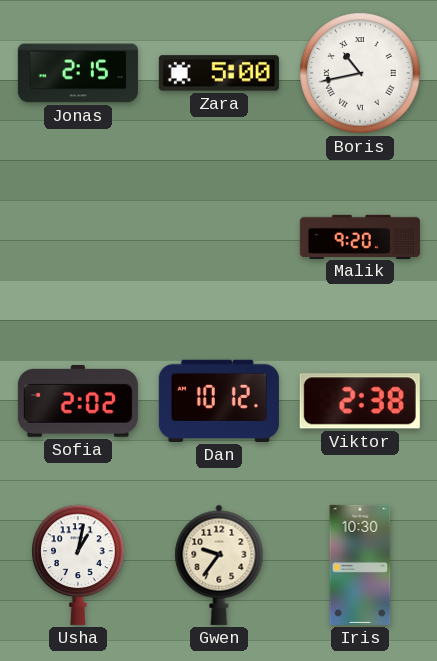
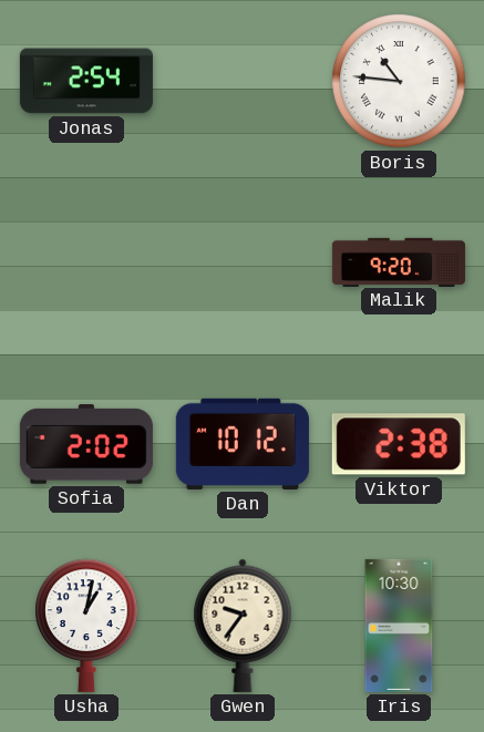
Jonas: 2:15 -> 2:54 (86, 81)
Zara: 5:00 -> none (219, 73)
Boris: 10:43 -> 10:46 (399, 81)
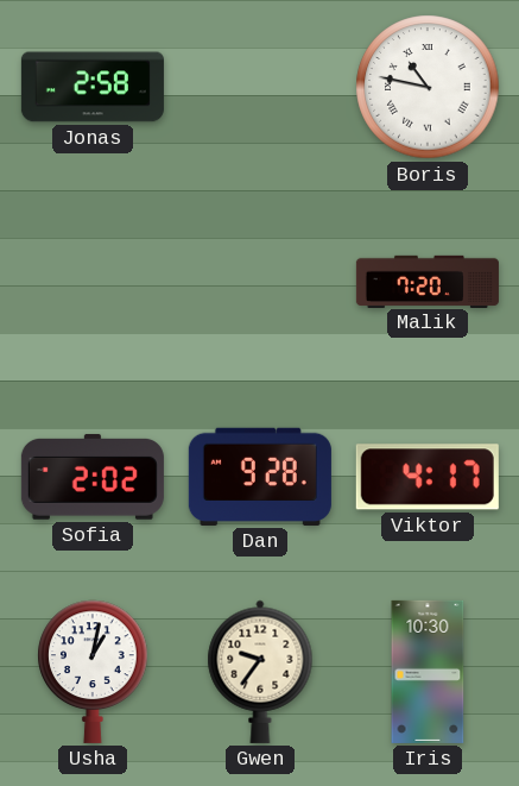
Jonas: 2:54 -> 2:58 (93, 87)
Boris: 10:46 -> 10:47 (428, 87)
Malik: 9:20 -> 7:20 (428, 281)
Dan: 10:12 -> 9:28 (260, 477)
Viktor: 2:38 -> 4:17 (428, 477)
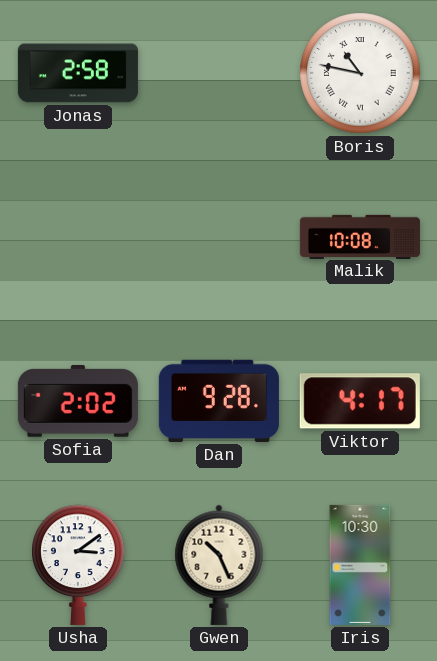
Malik: 7:20 -> 10:08 (360, 236)
Usha: 1:02 -> 3:09 (78, 565)
Gwen: 9:36 -> 10:26 (219, 565)
